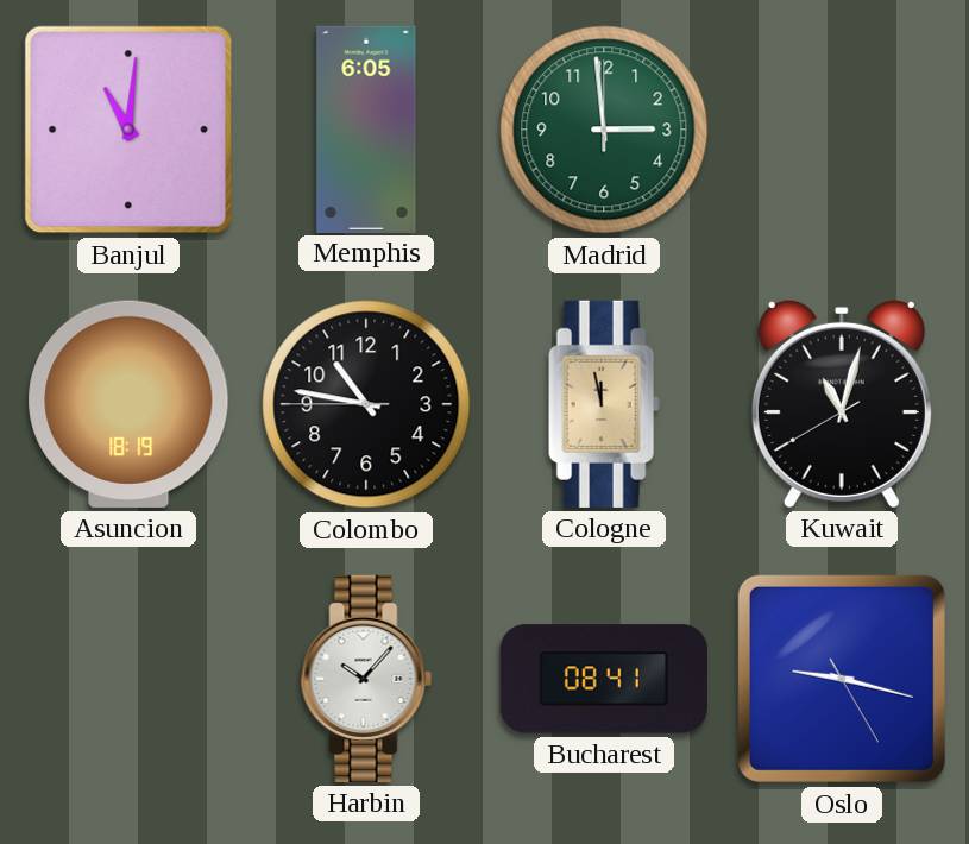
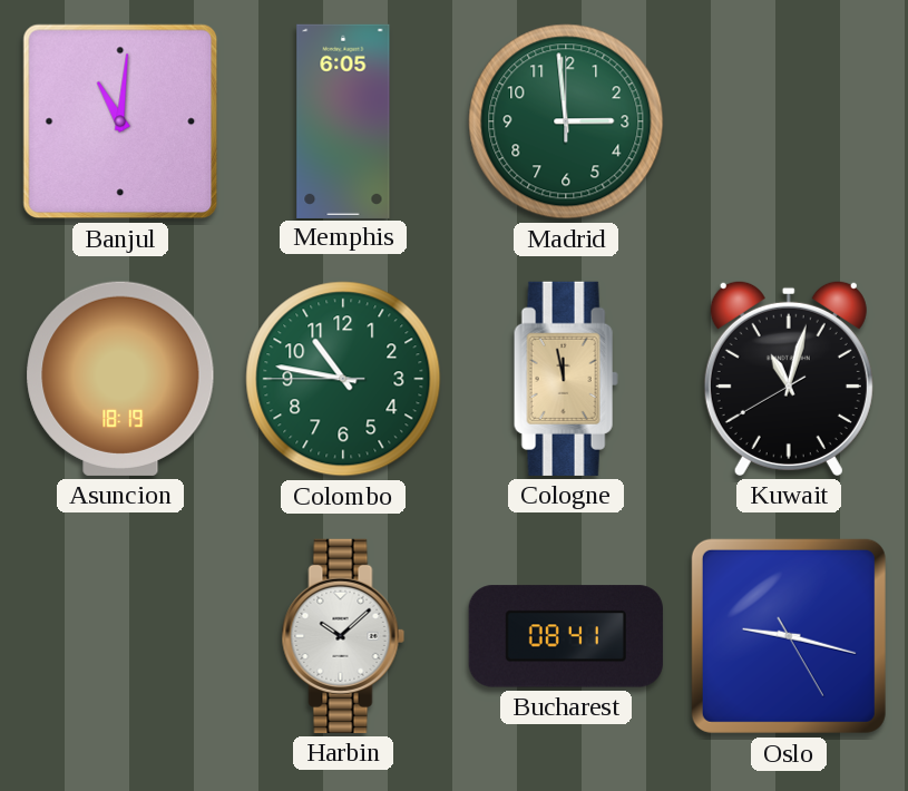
Colombo dial: black -> green (343, 379)
Harbin: 10:07 -> 10:08 (343, 636)
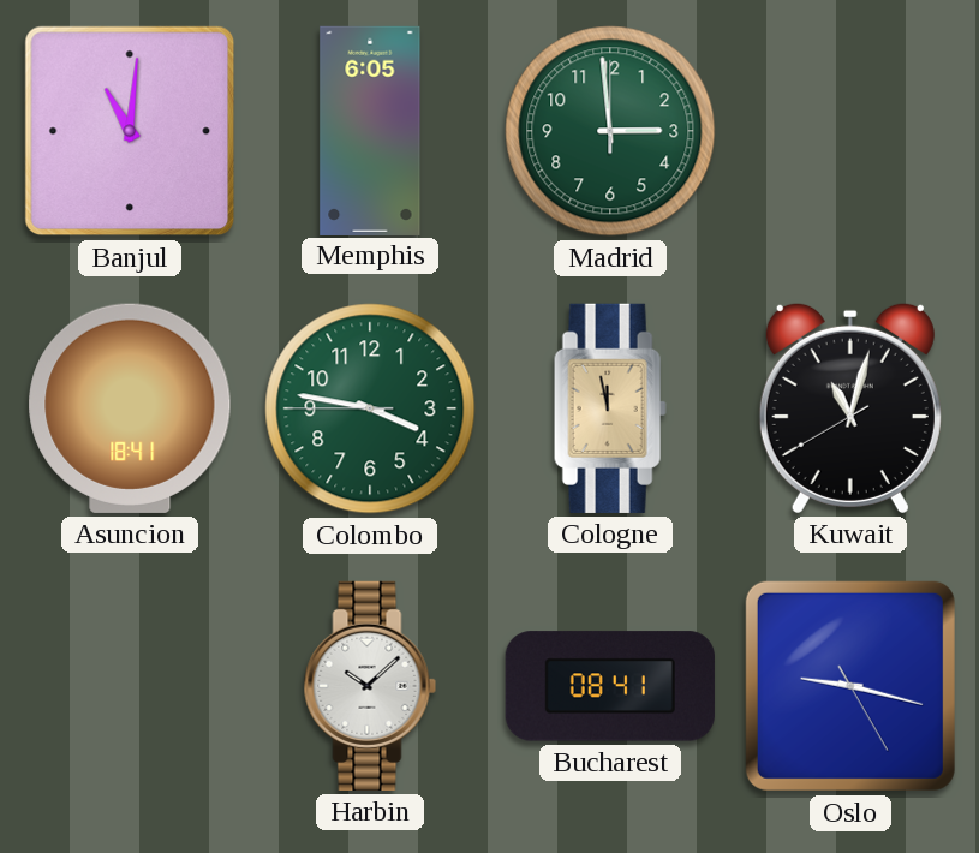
Asuncion: 18:19 -> 18:41 (130, 408)
Colombo: 10:46 -> 3:46 (370, 408)
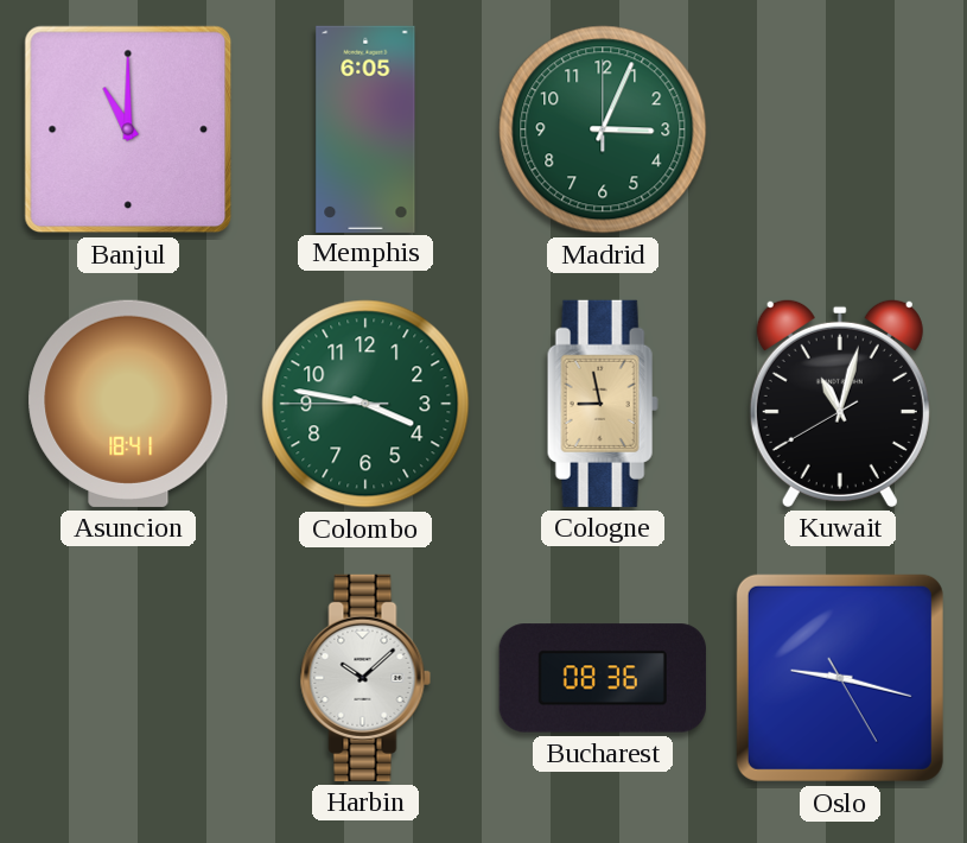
Banjul: 11:01 -> 11:00 (128, 129)
Madrid: 2:59 -> 3:04 (603, 129)
Cologne: 11:58 -> 8:58 (603, 404)
Bucharest: 08:41 -> 08:36 (603, 678)
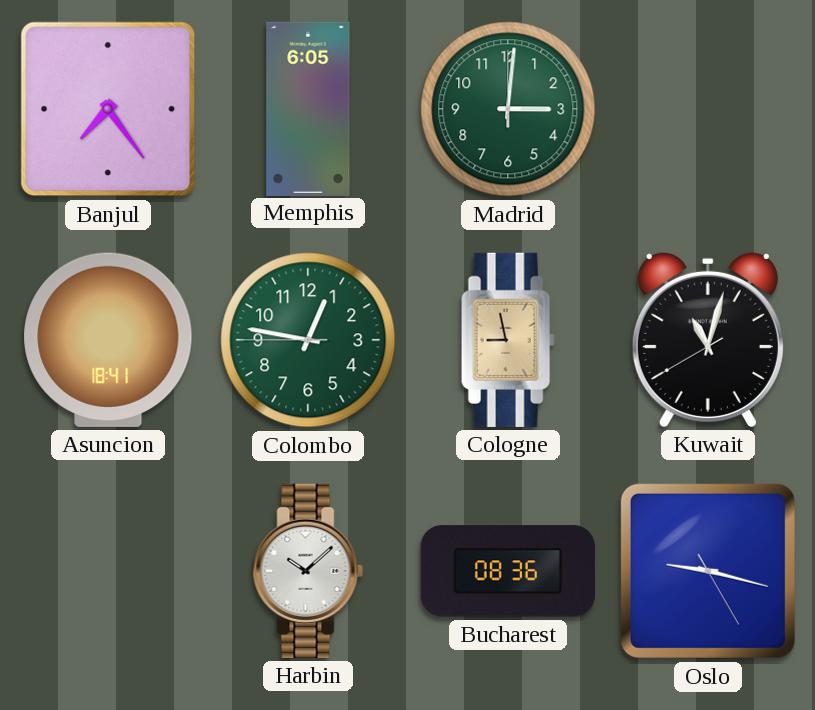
Banjul: 11:00 -> 7:24 (108, 109)
Madrid: 3:04 -> 3:01 (508, 109)
Colombo: 3:46 -> 12:46 (308, 340)
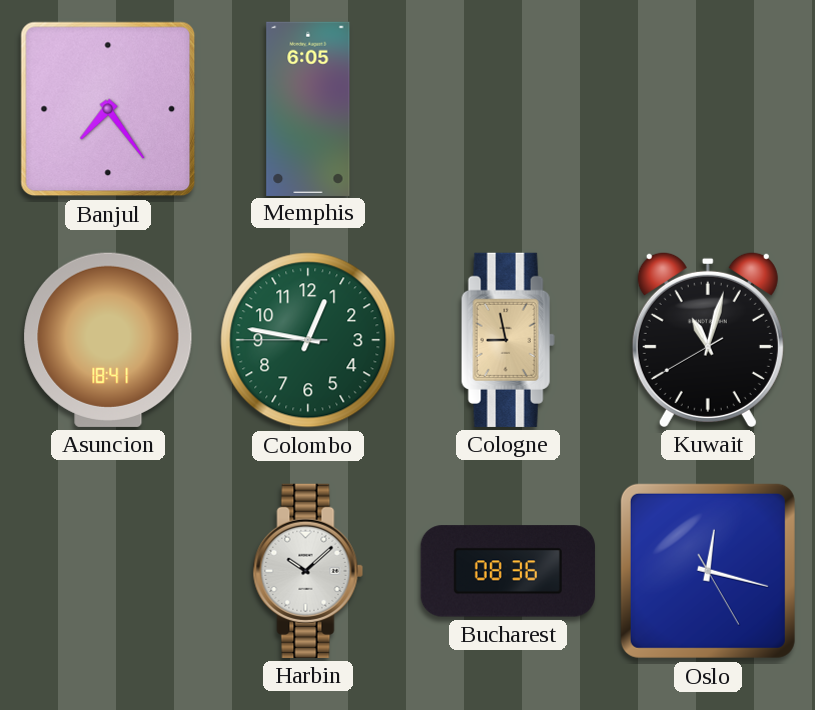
Madrid: 3:01 -> none (508, 109)
Oslo: 9:17 -> 12:17 (708, 571)
